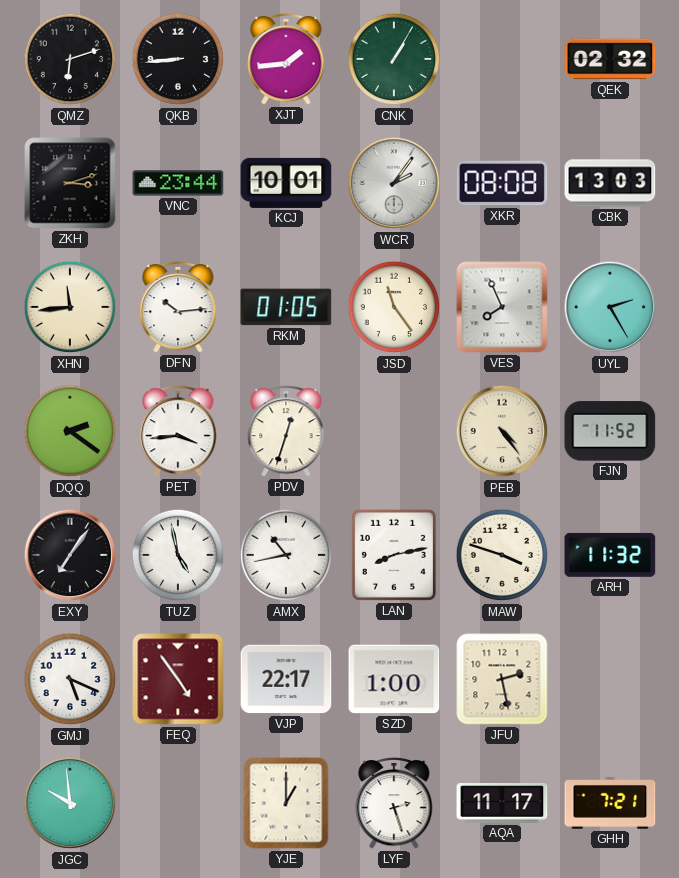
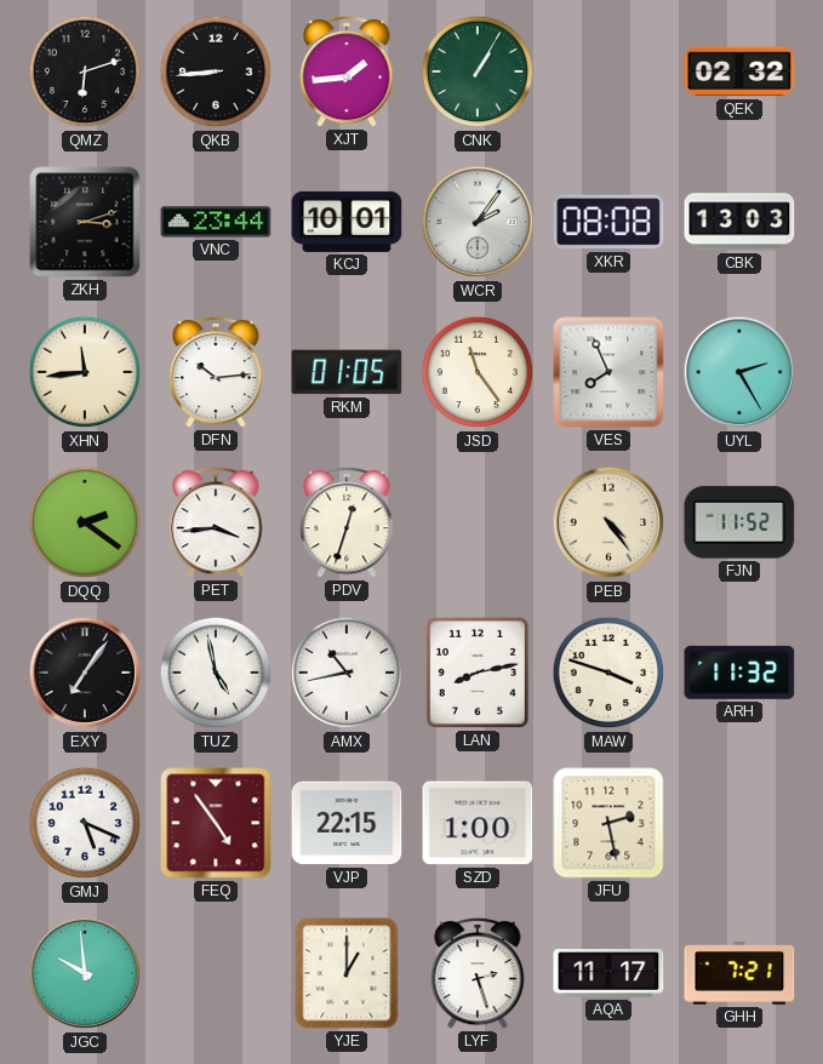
VJP: 22:17 -> 22:15 (347, 823)
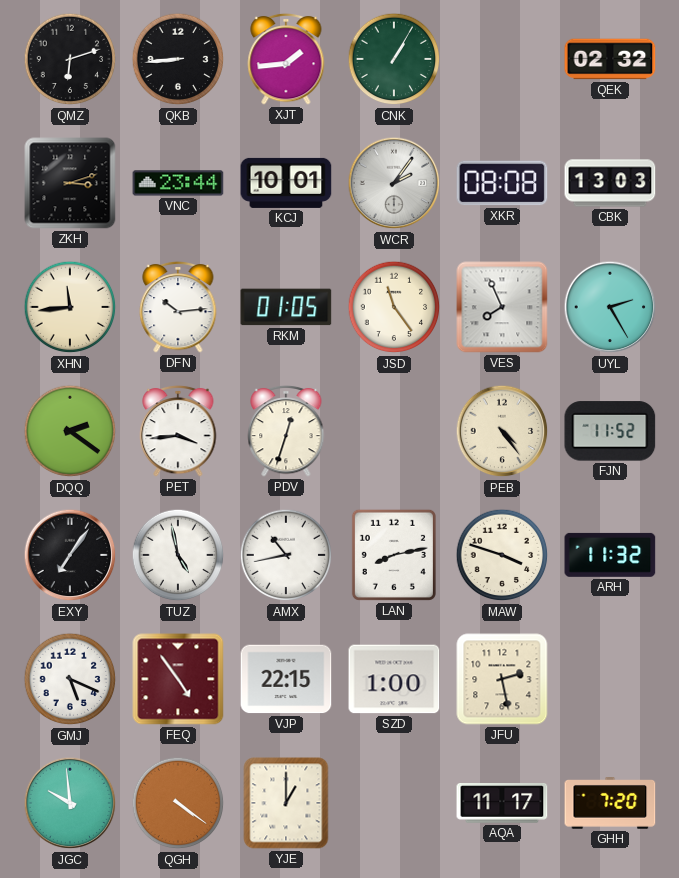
QGH: none -> 4:21 (178, 803)
LYF: 2:27 -> none (478, 973)
GHH: 7:21 -> 7:20 (610, 804)
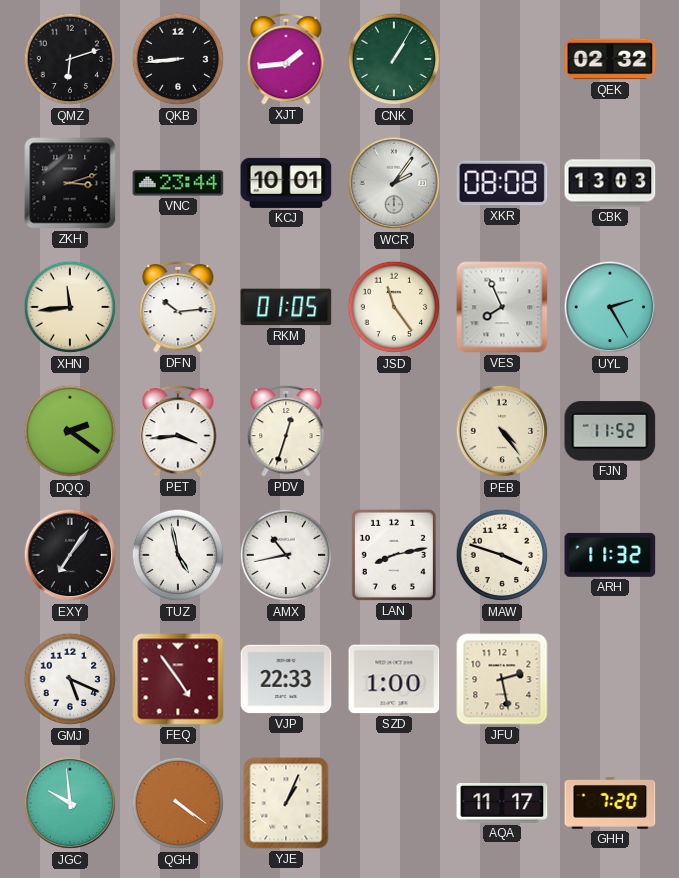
VJP: 22:15 -> 22:33 (286, 679)
YJE: 1:00 -> 1:04 (286, 803)
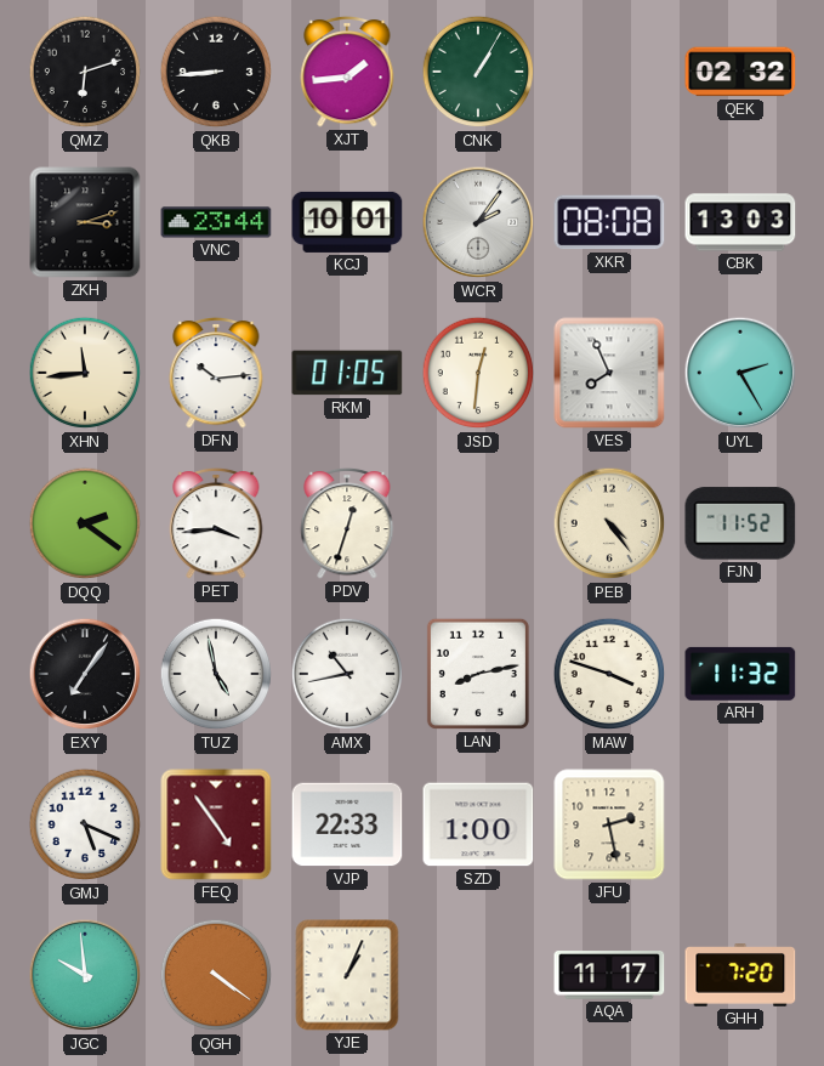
JSD: 11:24 -> 12:31 (478, 373)
